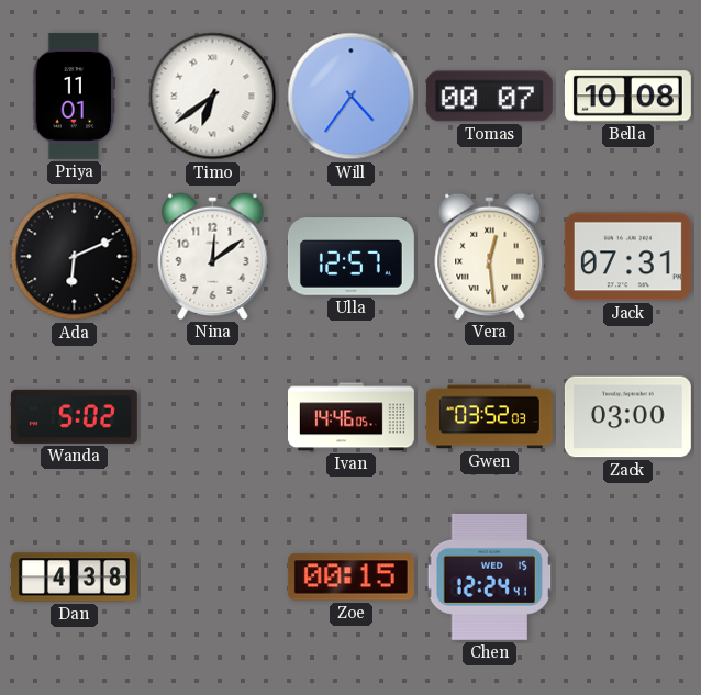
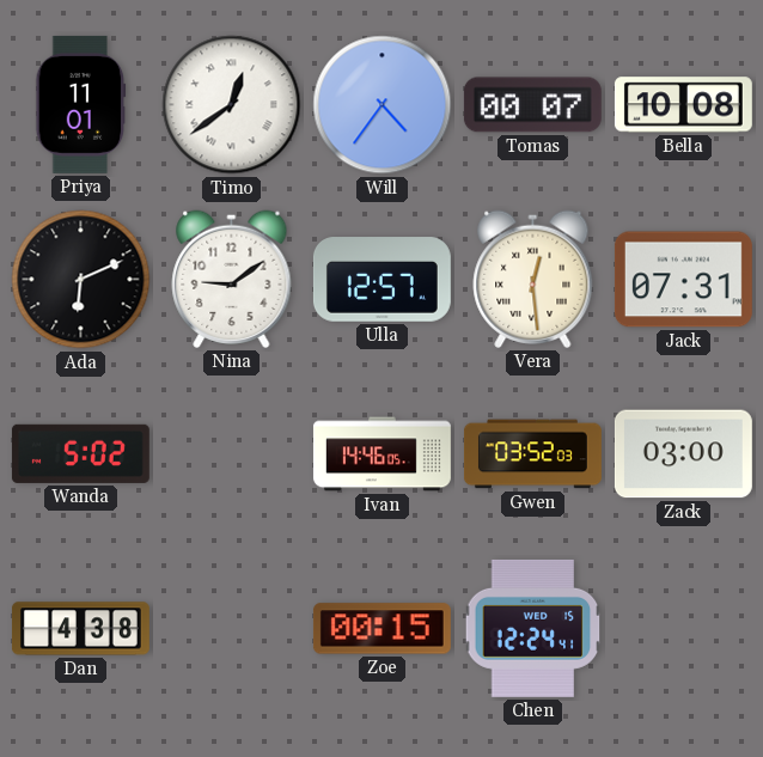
Timo: 6:39 -> 12:39 (232, 105)
Nina: 12:09 -> 9:09 (232, 279)
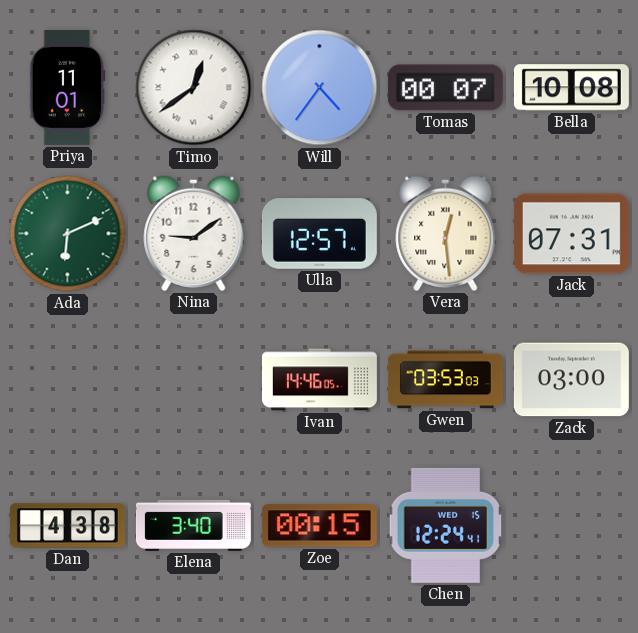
Ada dial: black -> green (68, 234)
Wanda: 5:02 -> none (80, 453)
Gwen: 03:52 -> 03:53 (445, 380)
Elena: none -> 3:40 (193, 525)
